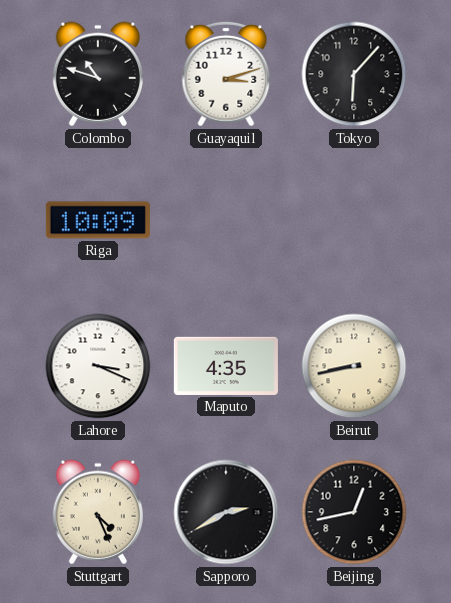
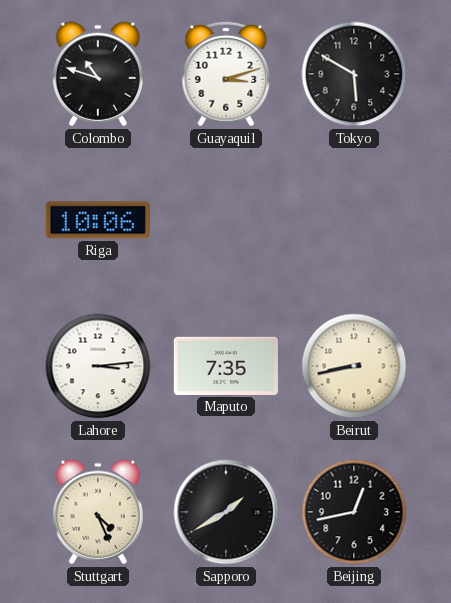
Tokyo: 6:07 -> 5:50 (354, 74)
Riga: 10:09 -> 10:06 (98, 220)
Lahore: 3:19 -> 3:14 (98, 366)
Maputo: 4:35 -> 7:35 (226, 366)
Sapporo: 2:40 -> 1:40 (226, 512)
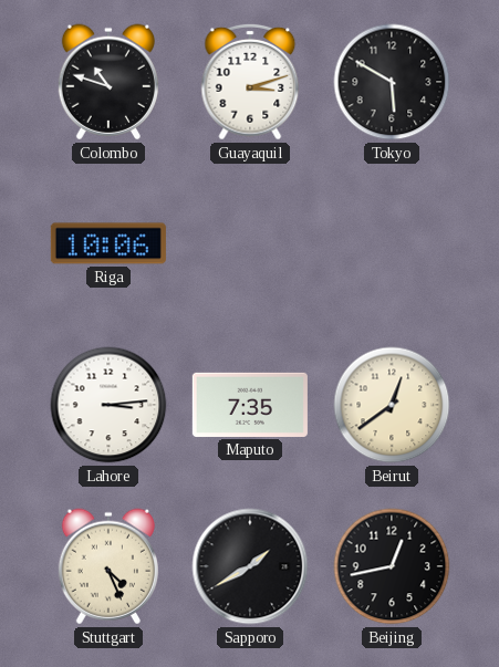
Beirut: 8:43 -> 12:39 (392, 405)
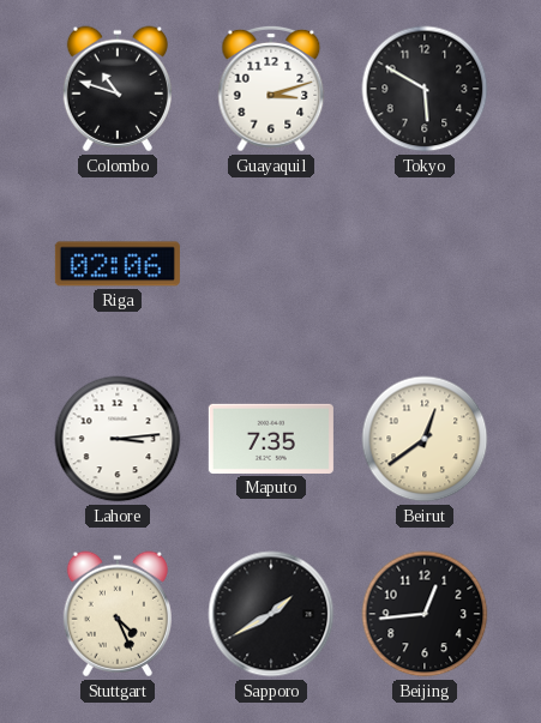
Riga: 10:06 -> 02:06 (118, 264)
Beijing: 12:43 -> 12:44 (425, 614)
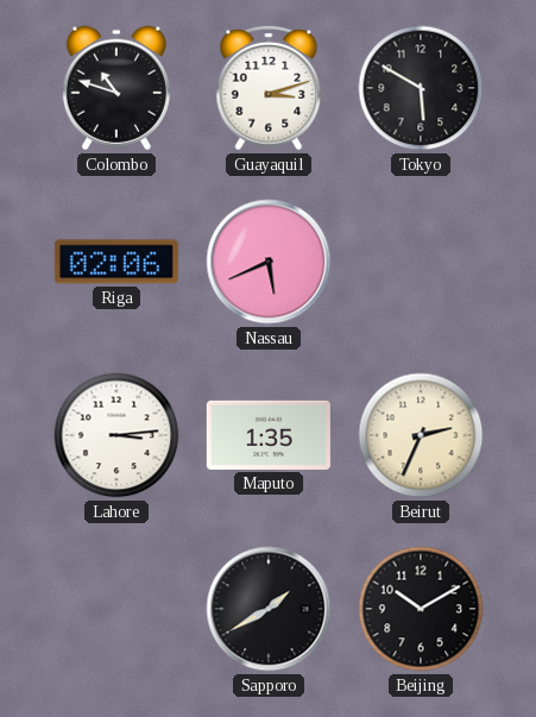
Nassau: none -> 5:41 (269, 262)
Maputo: 7:35 -> 1:35 (269, 435)
Beirut: 12:39 -> 2:34 (421, 435)
Stuttgart: 4:26 -> none (118, 614)
Beijing: 12:44 -> 10:10 (421, 609)
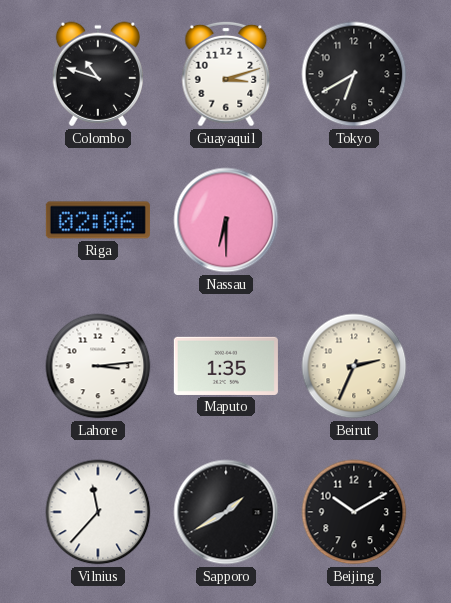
Tokyo: 5:50 -> 6:40 (354, 74)
Nassau: 5:41 -> 6:30 (226, 220)
Vilnius: none -> 11:37 (98, 512)
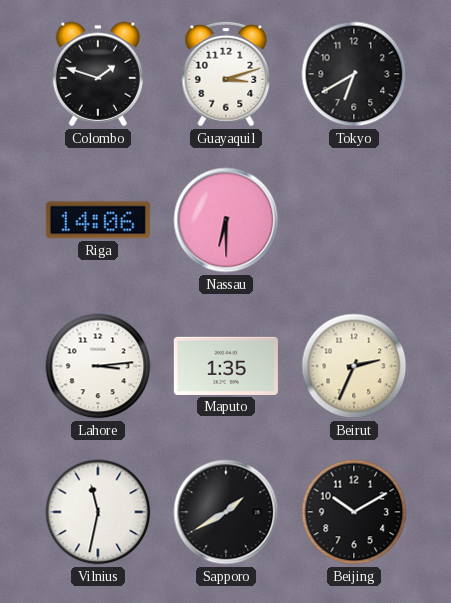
Colombo: 10:48 -> 1:48 (98, 74)
Riga: 02:06 -> 14:06 (98, 220)
Vilnius: 11:37 -> 11:32 (98, 512)
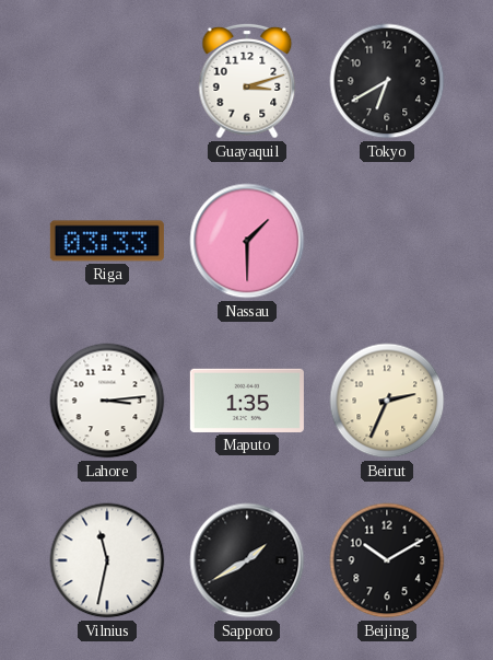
Colombo: 1:48 -> none (98, 74)
Riga: 14:06 -> 03:33 (107, 241)
Nassau: 6:30 -> 1:30 (247, 241)
